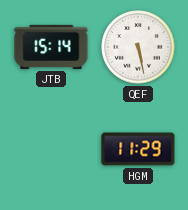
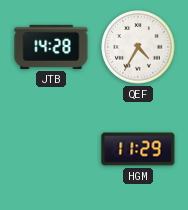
JTB: 15:14 -> 14:28 (51, 47)
QEF: 5:28 -> 4:35 (138, 47)
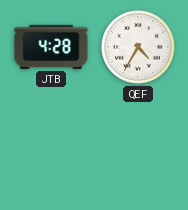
JTB: 14:28 -> 4:28 (51, 47)
HGM: 11:29 -> none (138, 149)
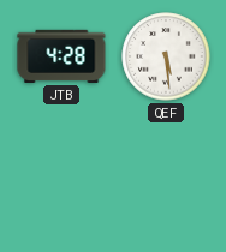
QEF: 4:35 -> 5:29 (166, 56)
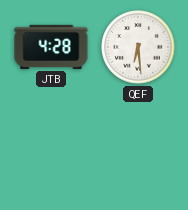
QEF: 5:29 -> 6:29 (138, 47)
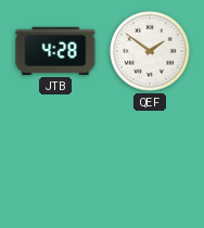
QEF: 6:29 -> 1:51 (150, 51)
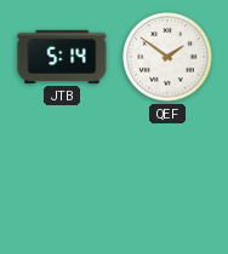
JTB: 4:28 -> 5:14 (62, 57)
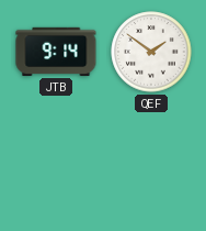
JTB: 5:14 -> 9:14 (56, 52)
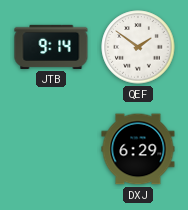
DXJ: none -> 6:29 (138, 149)
